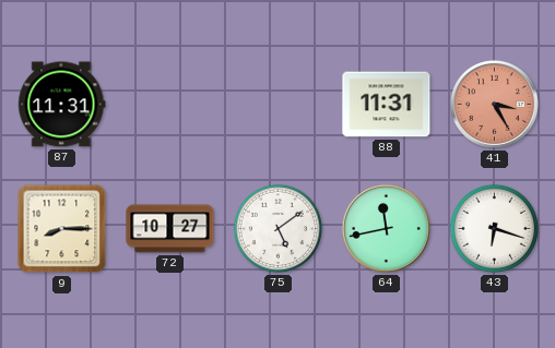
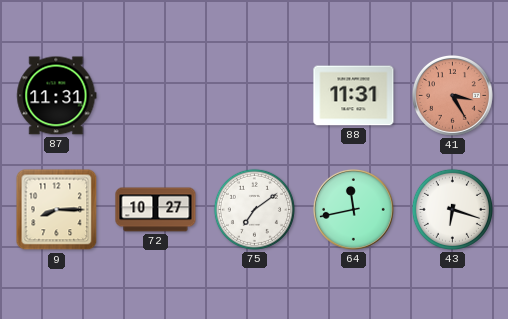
75: 5:09 -> 7:09 (254, 209)
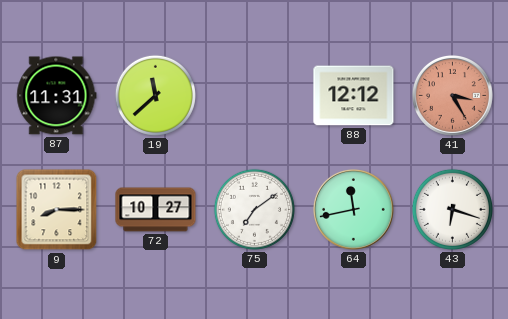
19: none -> 11:38 (155, 95)
88: 11:31 -> 12:12 (354, 96)
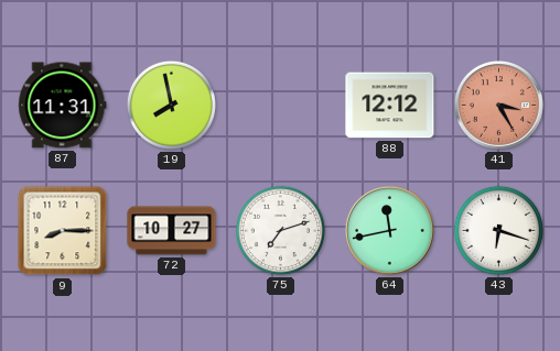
19: 11:38 -> 7:58 (171, 105)
75: 7:09 -> 7:12 (280, 230)
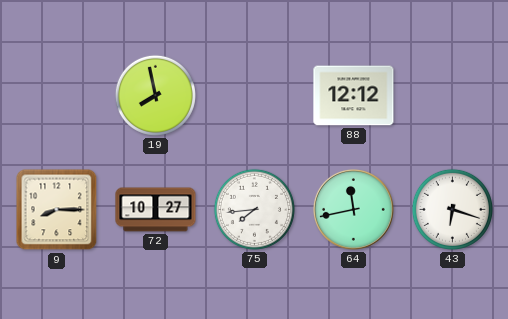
87: 11:31 -> none (63, 106)
41: 3:25 -> none (498, 105)
75: 7:12 -> 7:44 (254, 209)
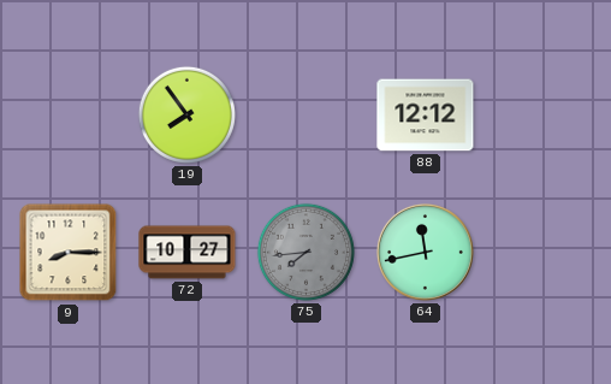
19: 7:58 -> 7:54 (186, 114)
75 dial: white -> grey (305, 252)
43: 6:18 -> none (452, 209)
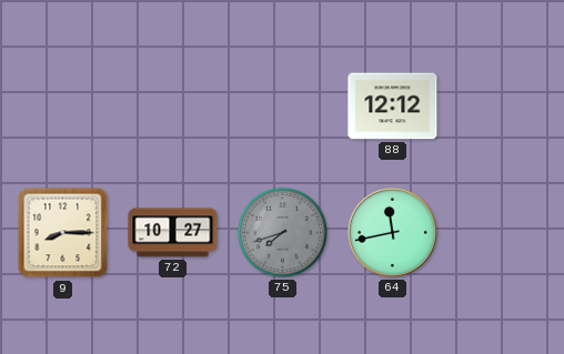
19: 7:54 -> none (186, 114)
75: 7:44 -> 7:42 (282, 232)
